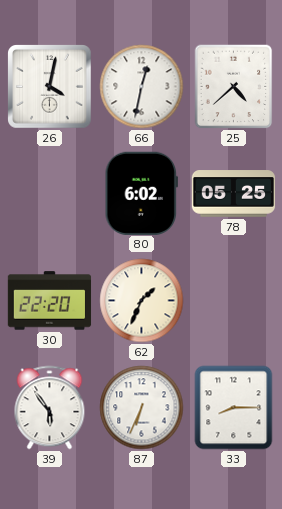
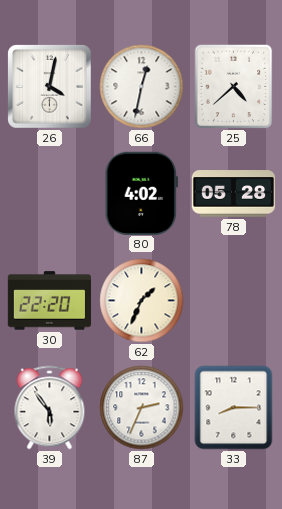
80: 6:02 -> 4:02 (141, 193)
78: 05:25 -> 05:28 (234, 194)
87: 6:34 -> 2:34 (142, 408)
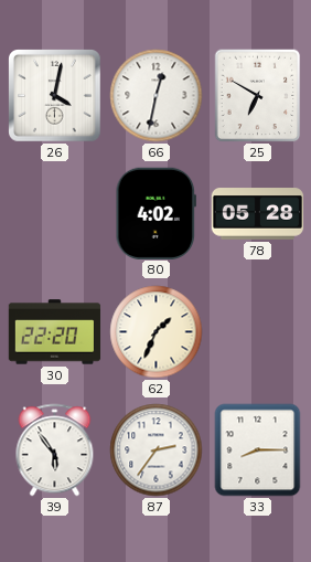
25: 4:38 -> 6:50 (258, 96)
87: 2:34 -> 2:36 (157, 450)
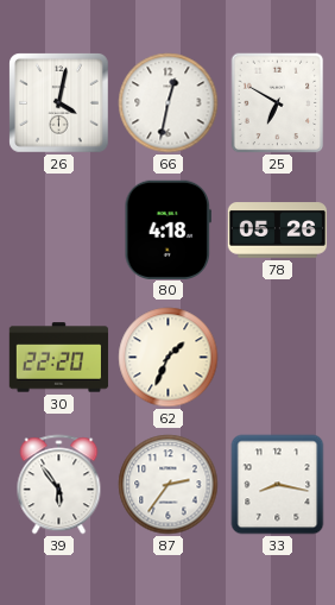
80: 4:02 -> 4:18 (167, 229)
78: 05:28 -> 05:26 (278, 231)
33: 8:15 -> 8:17 (278, 485)
